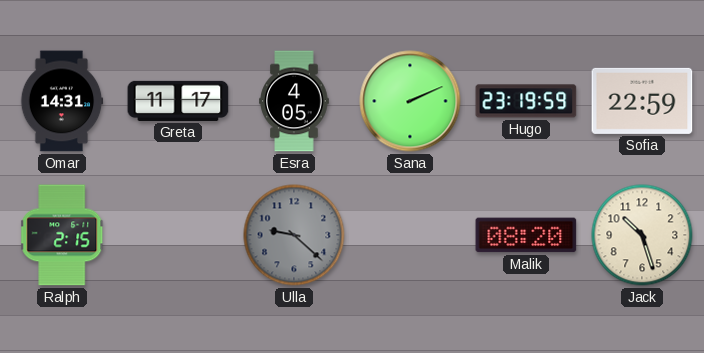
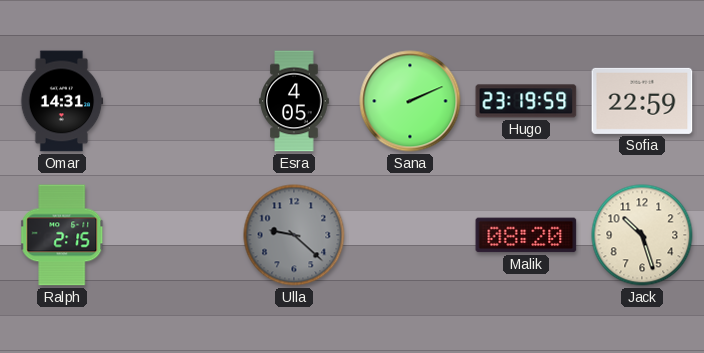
Greta: 11:17 -> none (178, 101)
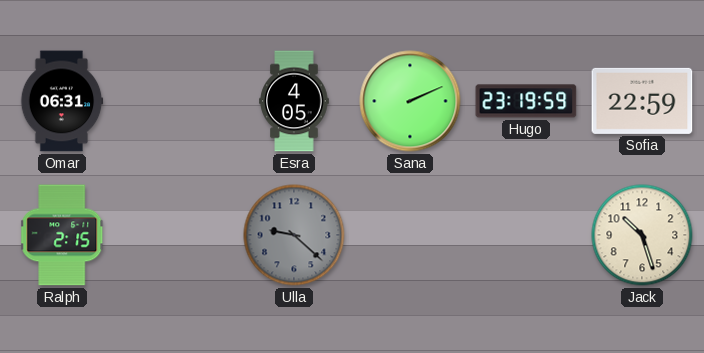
Omar: 14:31 -> 06:31 (62, 101)
Malik: 08:20 -> none (526, 235)
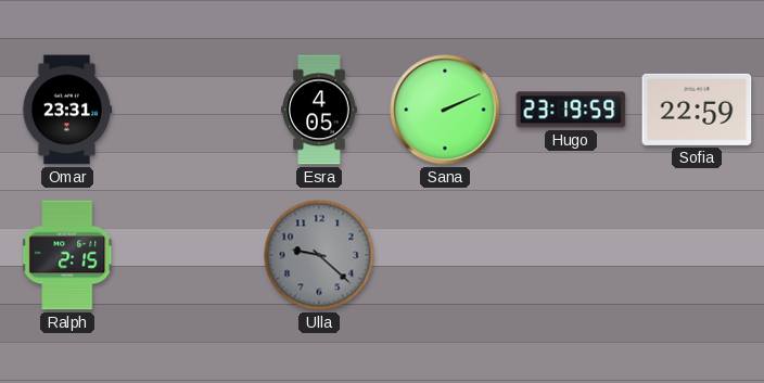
Omar: 06:31 -> 23:31 (67, 110)
Jack: 10:27 -> none (642, 235)
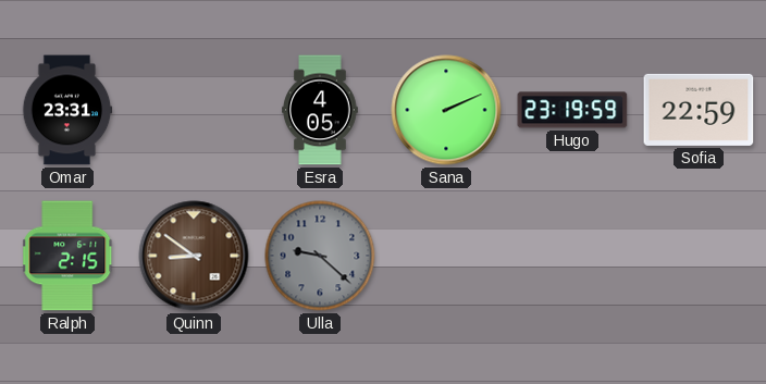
Quinn: none -> 8:51 (194, 256)
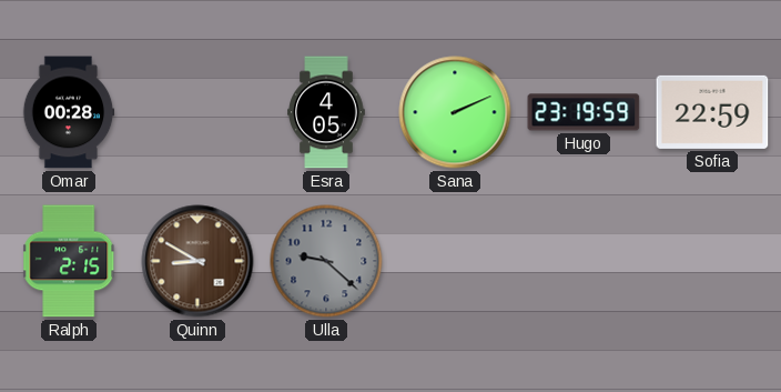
Omar: 23:31 -> 00:28 (69, 112)
Quinn: 8:51 -> 8:50 (197, 261)
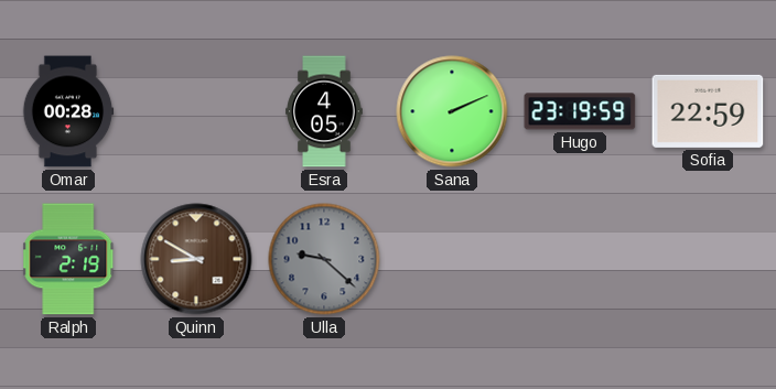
Ralph: 2:15 -> 2:19 (69, 259)
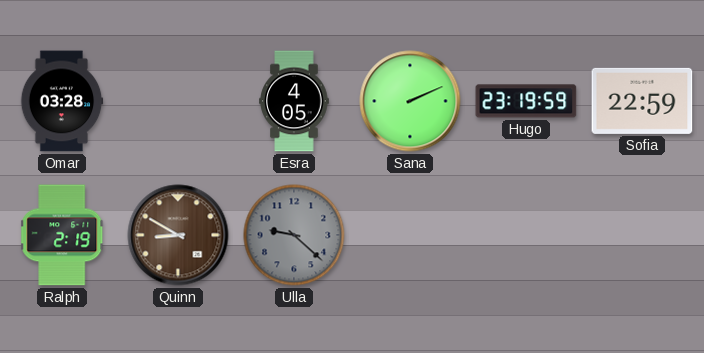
Omar: 00:28 -> 03:28 (62, 101)
